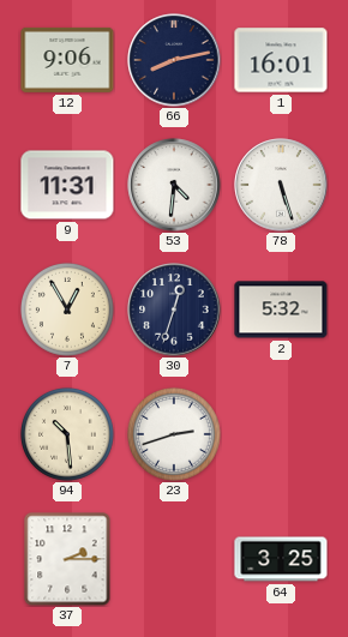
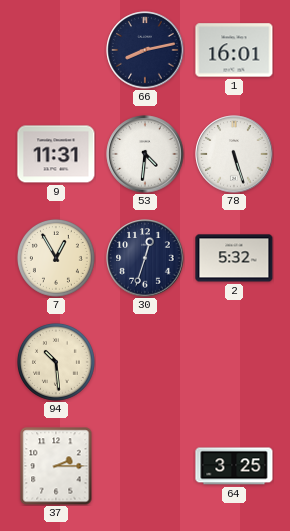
12: 9:06 -> none (67, 60)
23: 2:42 -> none (174, 434)
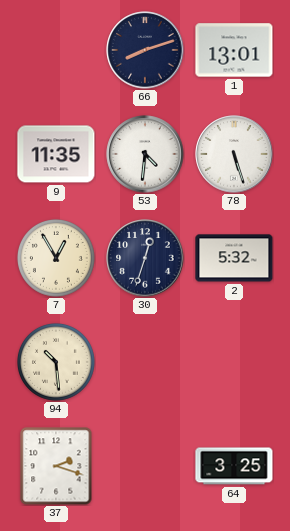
66: 8:13 -> 8:12 (145, 50)
1: 16:01 -> 13:01 (234, 50)
9: 11:31 -> 11:35 (56, 154)
37: 2:15 -> 2:18 (56, 466)
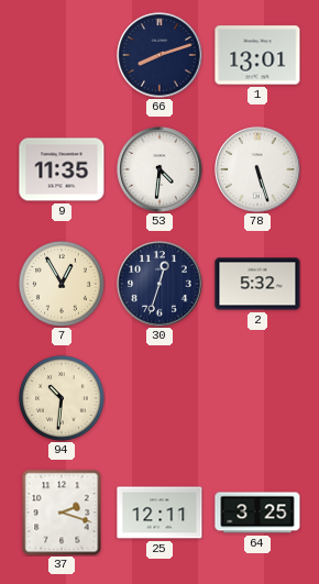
94: 10:29 -> 10:31 (62, 398)
25: none -> 12:11 (159, 513)
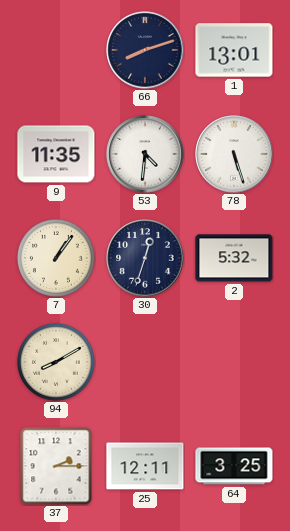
7: 12:55 -> 1:06 (56, 258)
94: 10:31 -> 8:10 (56, 362)
37: 2:18 -> 2:15 (56, 466)
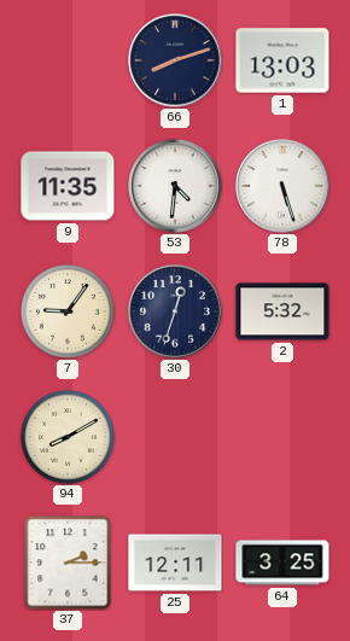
1: 13:01 -> 13:03 (282, 60)
7: 1:06 -> 9:06 (68, 311)
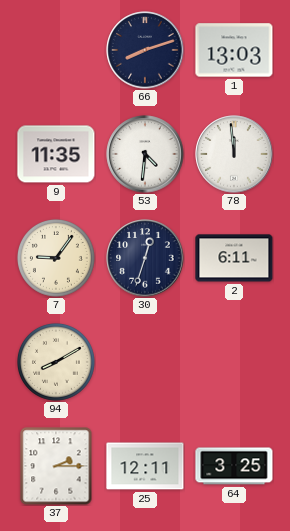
78: 5:27 -> 11:59 (234, 154)
2: 5:32 -> 6:11 (234, 258)
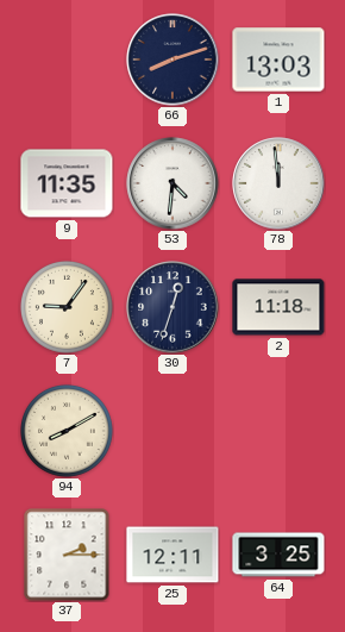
2: 6:11 -> 11:18 (278, 307)
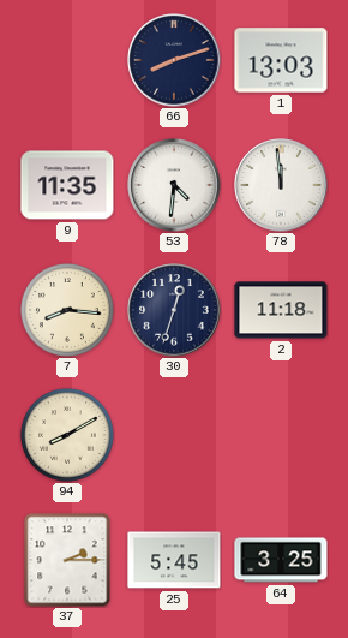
7: 9:06 -> 8:16 (67, 310)
25: 12:11 -> 5:45 (174, 560)
